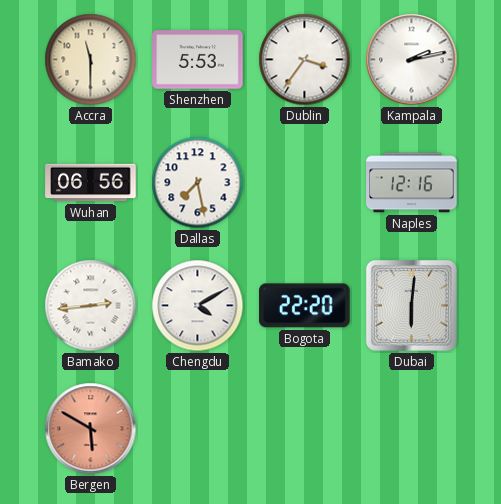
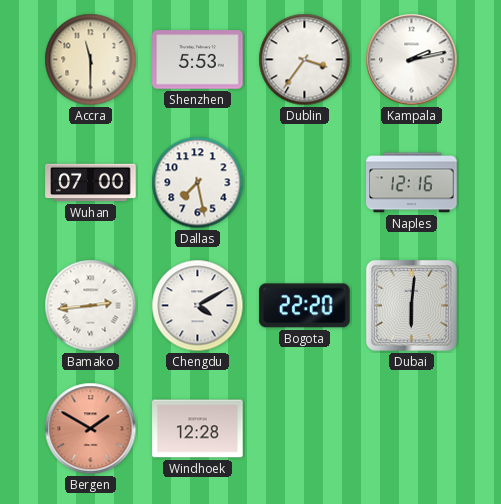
Wuhan: 06:56 -> 07:00 (91, 183)
Bergen: 5:50 -> 1:50 (91, 429)
Windhoek: none -> 12:28 (198, 429)
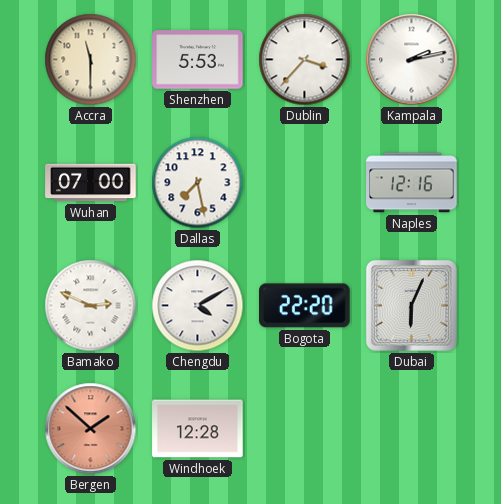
Dublin: 3:36 -> 3:37 (305, 60)
Bamako: 2:44 -> 2:49 (91, 306)
Dubai: 6:01 -> 6:04 (411, 305)
Bergen: 1:50 -> 1:52 (91, 429)
